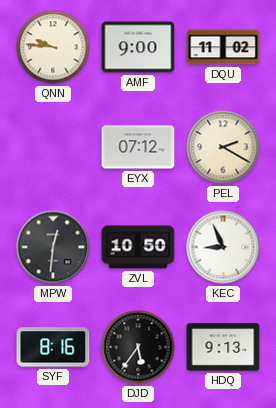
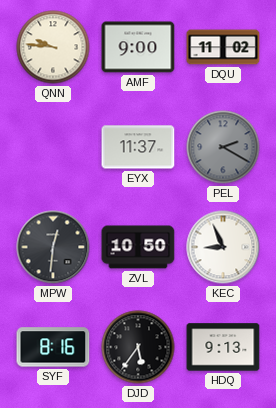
EYX: 07:12 -> 11:37 (138, 147)
PEL dial: cream -> grey (223, 147)
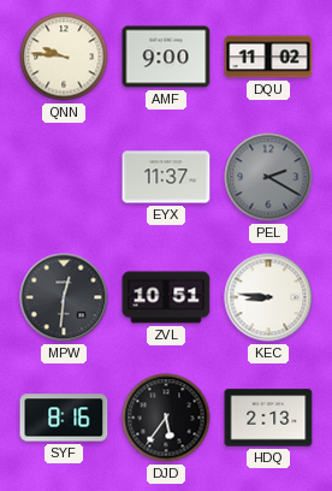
ZVL: 10:50 -> 10:51 (166, 297)
KEC: 8:56 -> 8:46 (268, 297)
HDQ: 9:13 -> 2:13 (268, 418)
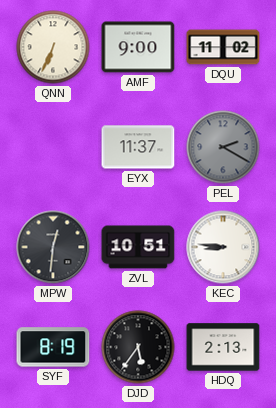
QNN: 9:46 -> 6:34 (53, 47)
SYF: 8:16 -> 8:19 (53, 347)
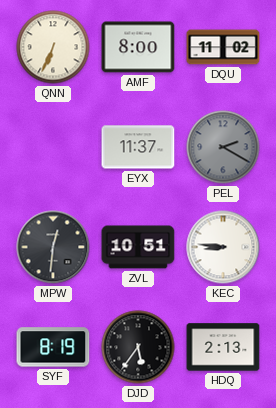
AMF: 9:00 -> 8:00 (138, 47)
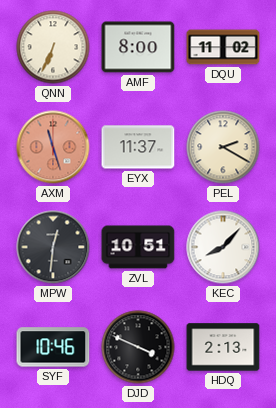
AXM: none -> 11:27 (53, 147)
PEL dial: grey -> cream (223, 147)
KEC: 8:46 -> 8:07 (223, 247)
SYF: 8:19 -> 10:46 (53, 347)
DJD: 5:36 -> 3:49 (138, 347)
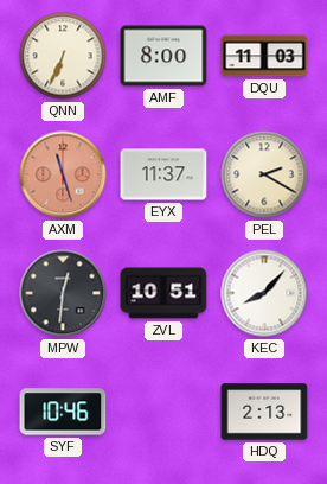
DQU: 11:02 -> 11:03 (264, 56)
DJD: 3:49 -> none (138, 347)
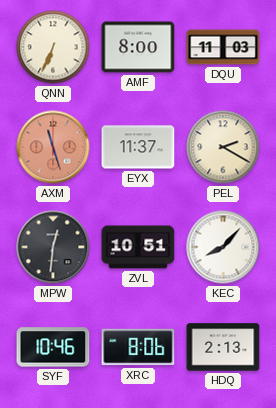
XRC: none -> 8:06 (138, 347)
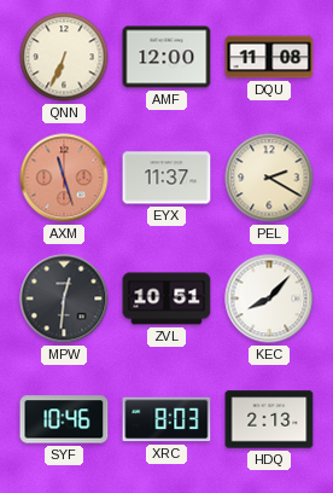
AMF: 8:00 -> 12:00 (166, 57)
DQU: 11:03 -> 11:08 (269, 57)
XRC: 8:06 -> 8:03 (166, 419)
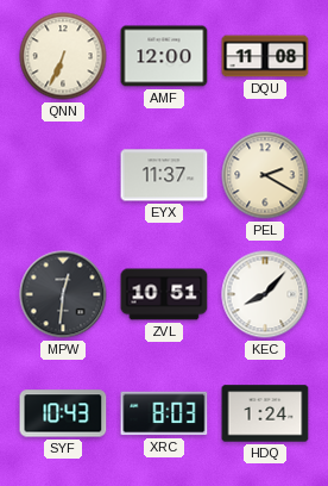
AXM: 11:27 -> none (64, 178)
SYF: 10:46 -> 10:43 (63, 413)
HDQ: 2:13 -> 1:24 (265, 413)
